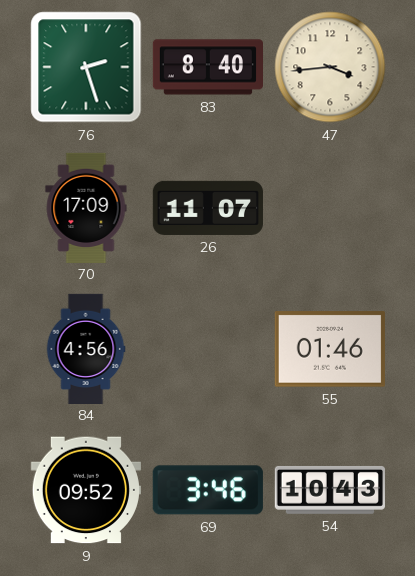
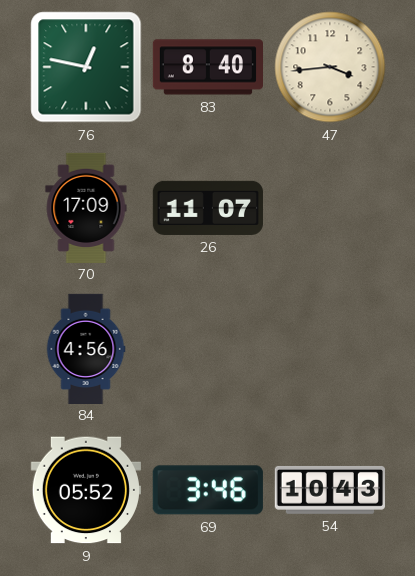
76: 2:27 -> 12:47 (86, 67)
55: 01:46 -> none (330, 349)
9: 09:52 -> 05:52 (86, 490)
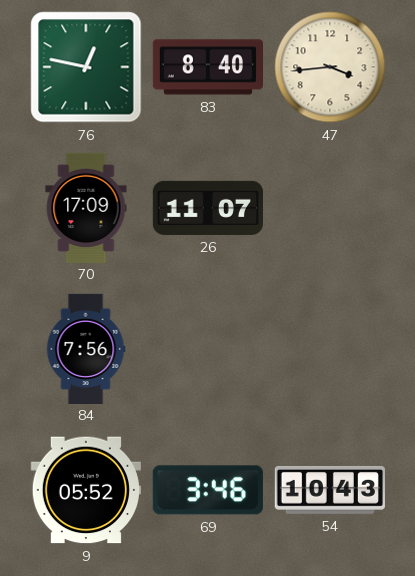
84: 4:56 -> 7:56 (86, 348)
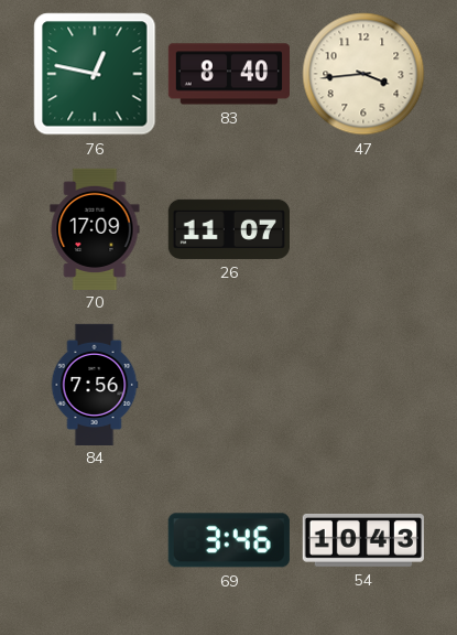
9: 05:52 -> none (86, 490)
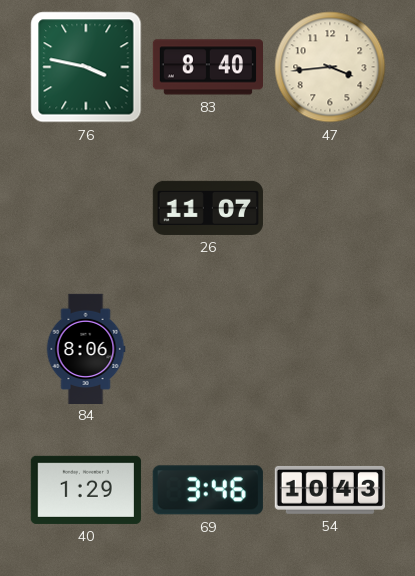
76: 12:47 -> 3:47 (86, 67)
70: 17:09 -> none (95, 228)
84: 7:56 -> 8:06 (86, 348)
40: none -> 1:29 (86, 490)
